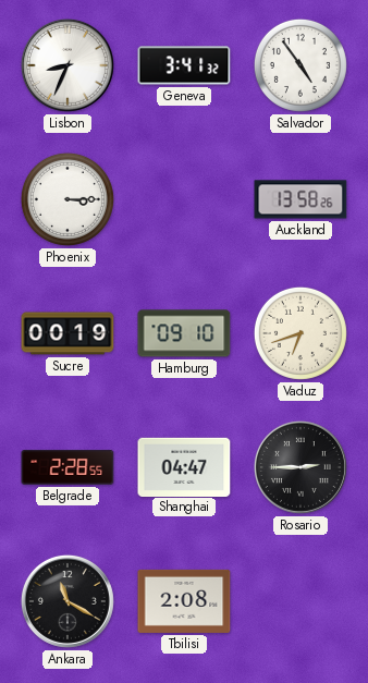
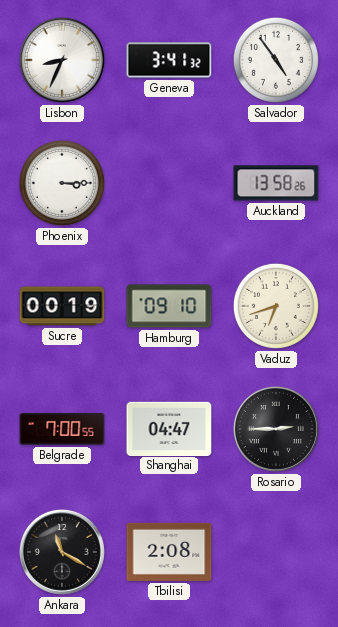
Belgrade: 2:28 -> 7:00 (62, 429)
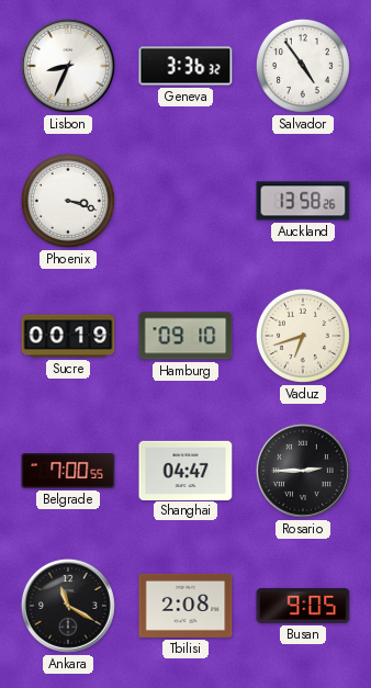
Geneva: 3:41 -> 3:36 (185, 66)
Phoenix: 3:15 -> 3:18 (68, 201)
Busan: none -> 9:05 (303, 606)
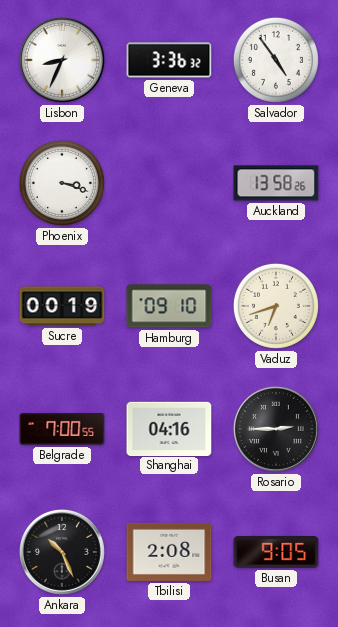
Shanghai: 04:47 -> 04:16 (169, 428)
Ankara: 11:20 -> 10:26 (62, 552)
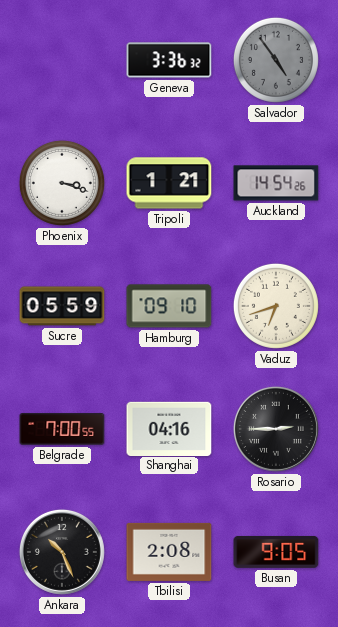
Lisbon: 8:34 -> none (62, 60)
Salvador dial: white -> grey (276, 60)
Tripoli: none -> 1:21 (169, 183)
Auckland: 13:58 -> 14:54 (276, 183)
Sucre: 00:19 -> 05:59 (62, 306)
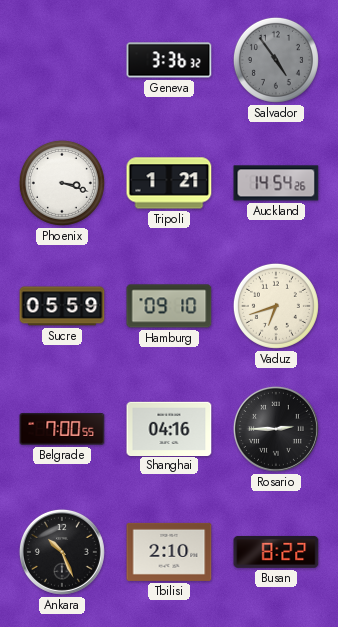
Tbilisi: 2:08 -> 2:10 (169, 552)
Busan: 9:05 -> 8:22 (276, 552)
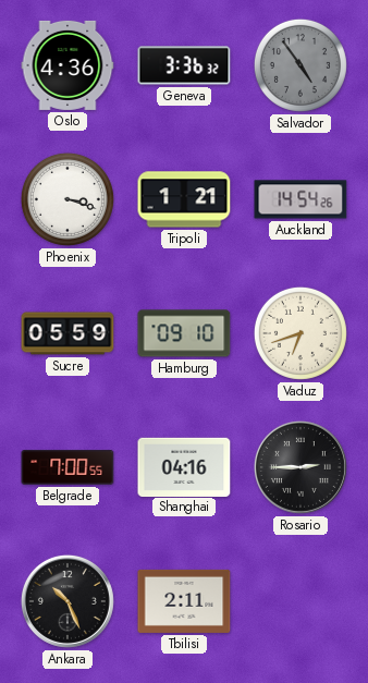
Oslo: none -> 4:36 (68, 65)
Tbilisi: 2:10 -> 2:11 (184, 601)
Busan: 8:22 -> none (276, 552)
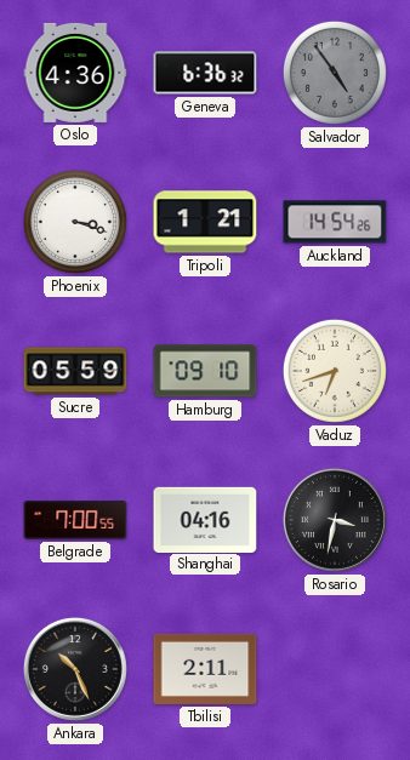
Geneva: 3:36 -> 6:36 (205, 73)
Rosario: 2:45 -> 3:32 (335, 520)
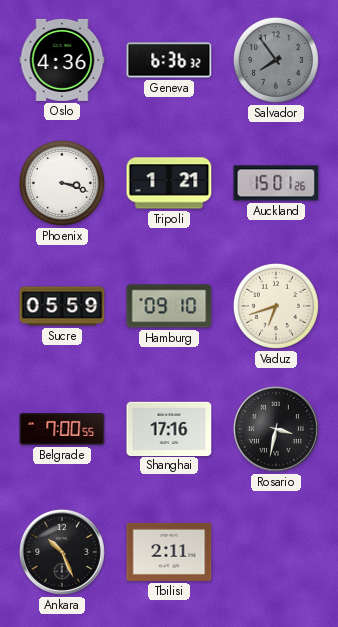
Salvador: 4:54 -> 7:54 (276, 60)
Auckland: 14:54 -> 15:01 (276, 183)
Shanghai: 04:16 -> 17:16 (169, 428)
